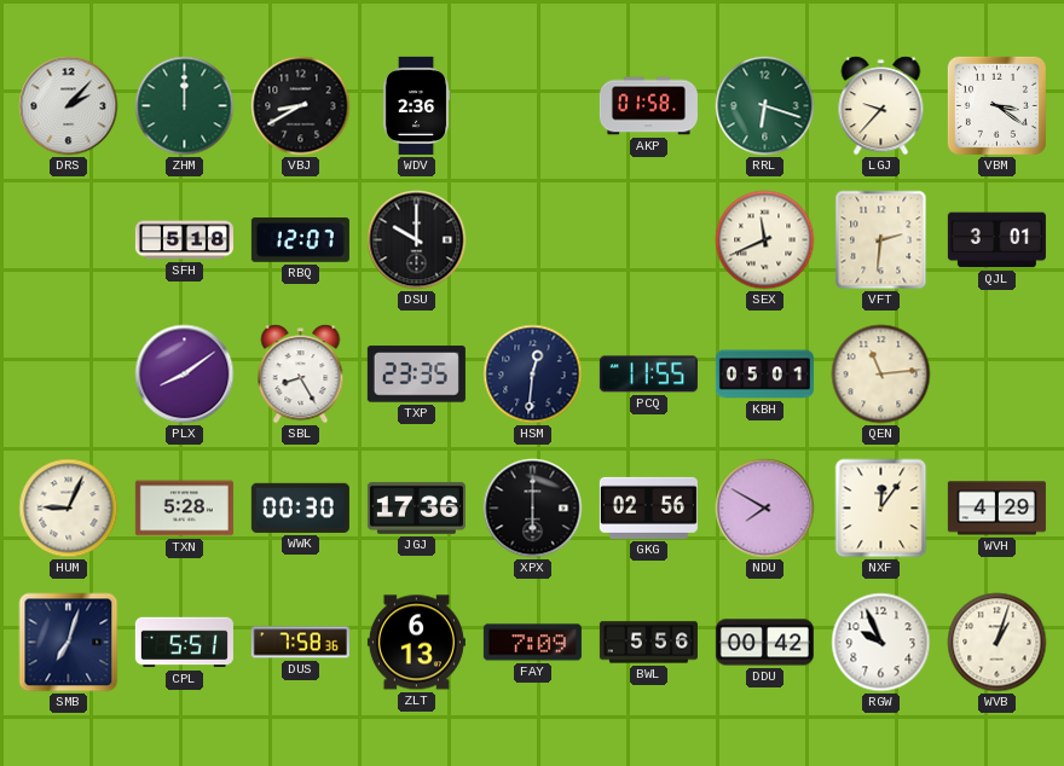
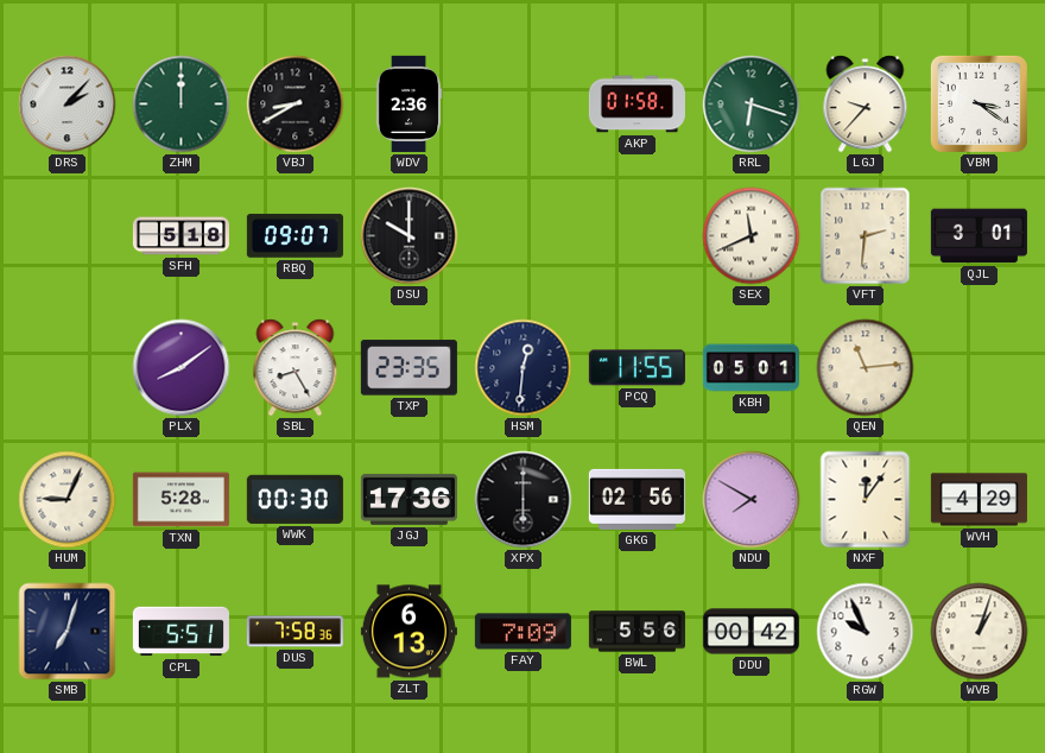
RBQ: 12:07 -> 09:07 (294, 236)
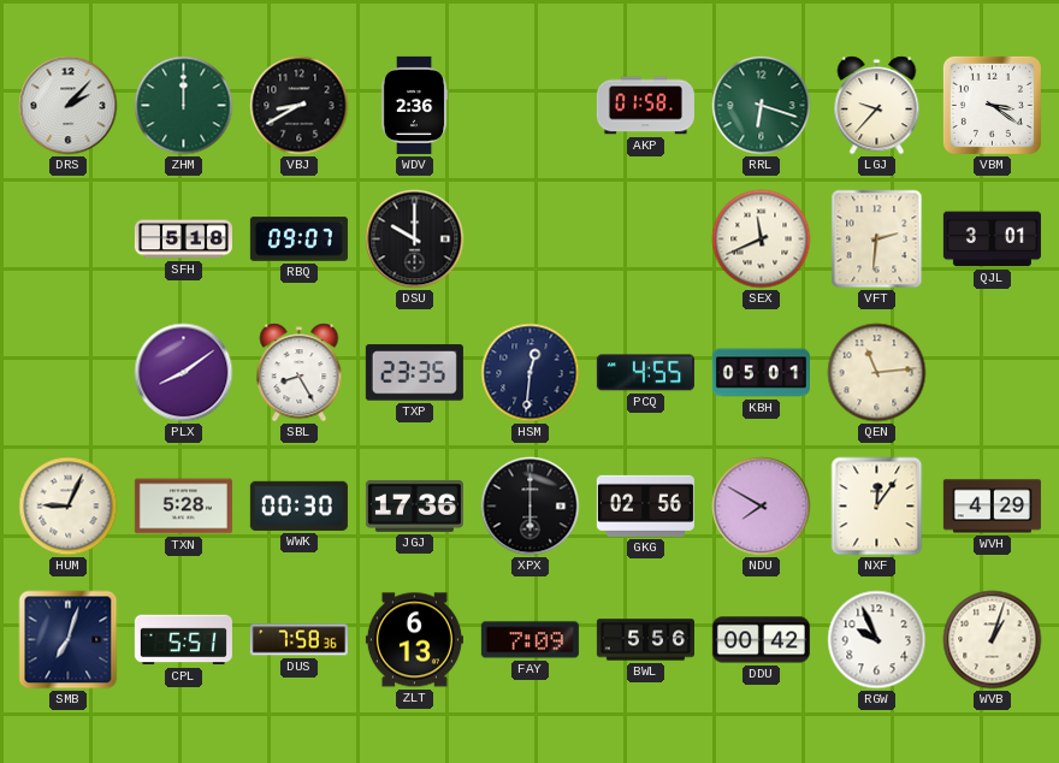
PCQ: 11:55 -> 4:55 (645, 373)
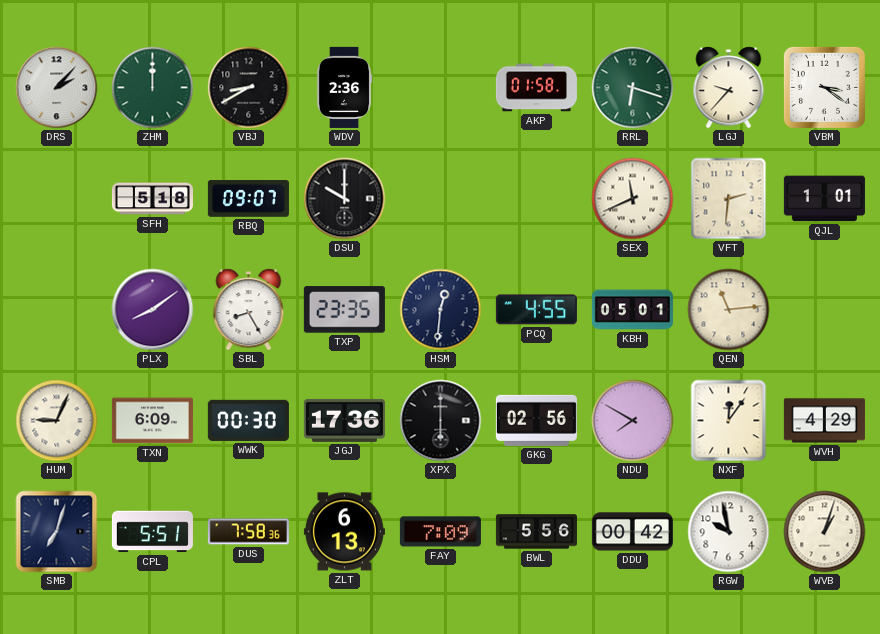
QJL: 3:01 -> 1:01 (824, 199)
TXN: 5:28 -> 6:09 (152, 421)
RGW: 9:56 -> 9:58 (729, 532)
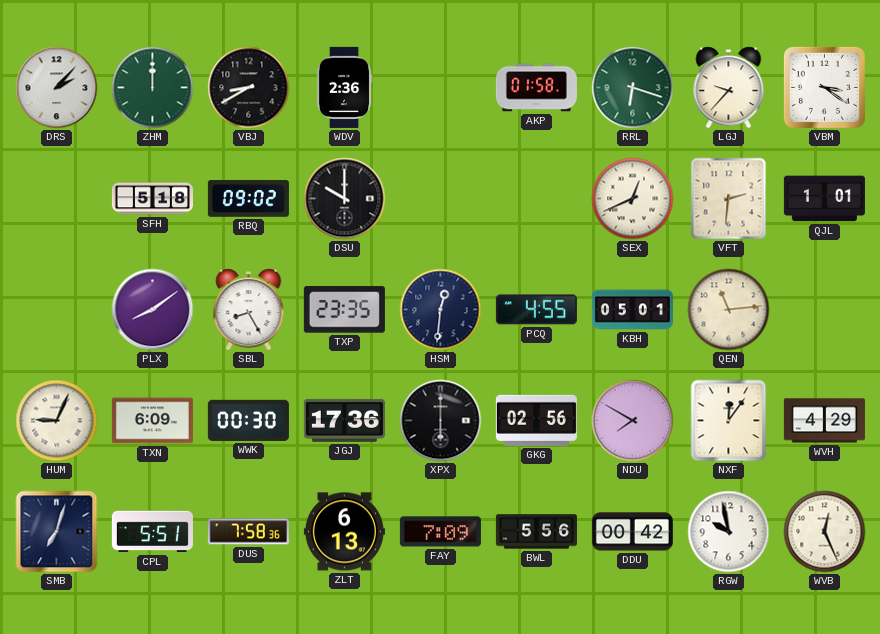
RBQ: 09:07 -> 09:02 (248, 199)
SEX: 11:41 -> 12:41 (633, 199)
WVB: 1:03 -> 12:26 (825, 532)
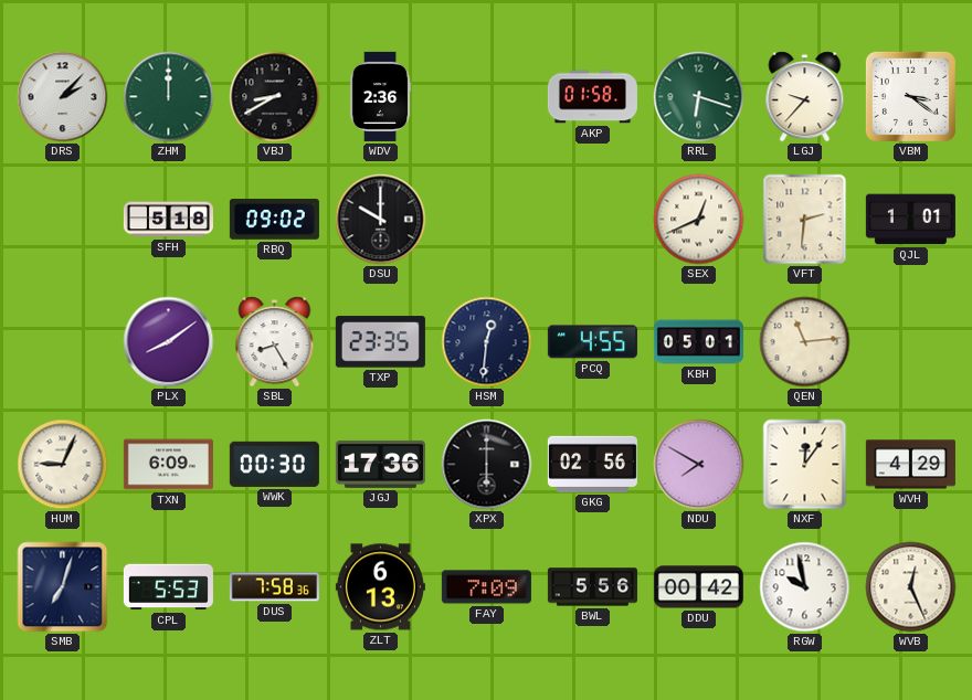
CPL: 5:51 -> 5:53 (168, 587)
